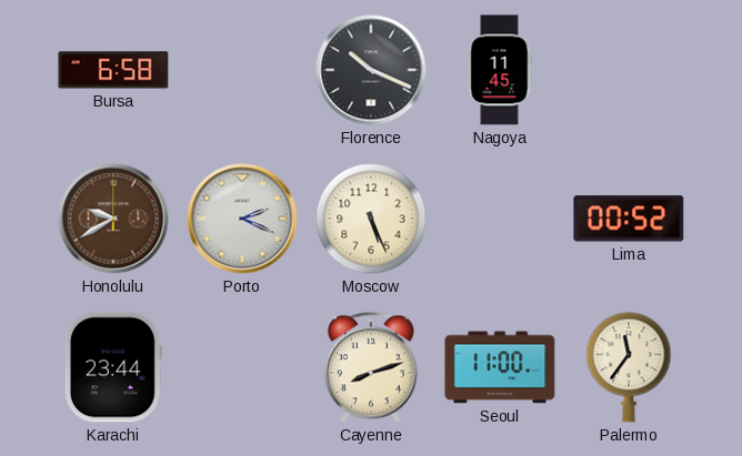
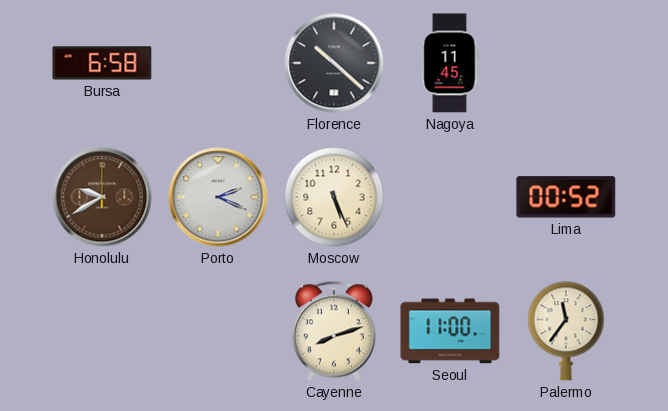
Florence: 10:19 -> 10:22 (334, 63)
Karachi: 23:44 -> none (113, 367)
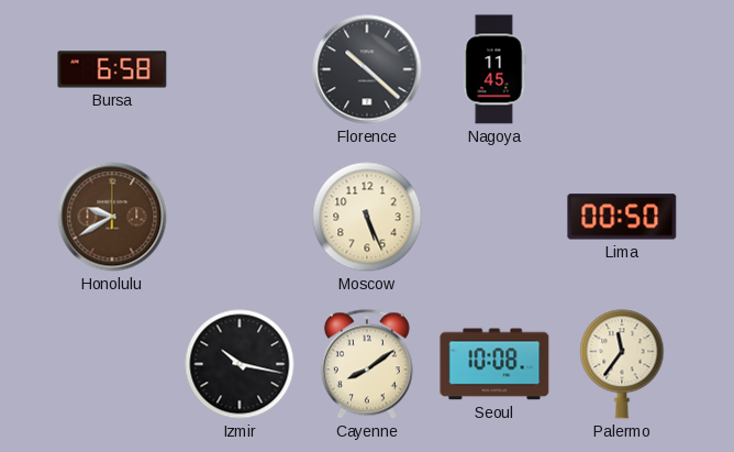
Porto: 2:19 -> none (218, 197)
Lima: 00:52 -> 00:50 (622, 217)
Izmir: none -> 10:17 (240, 364)
Cayenne: 8:12 -> 8:09 (367, 364)
Seoul: 11:00 -> 10:08 (494, 364)
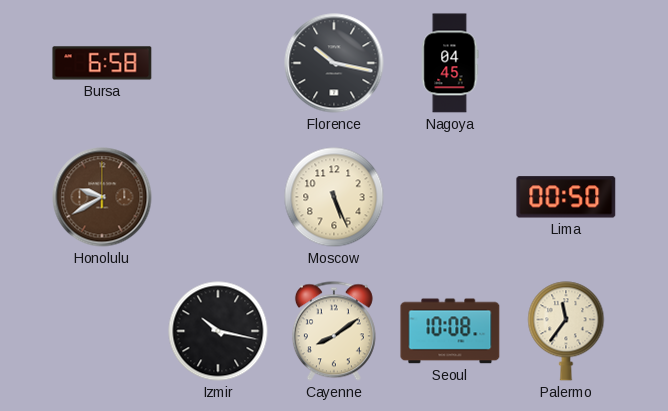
Florence: 10:22 -> 10:17 (334, 63)
Nagoya: 11:45 -> 04:45 (450, 63)
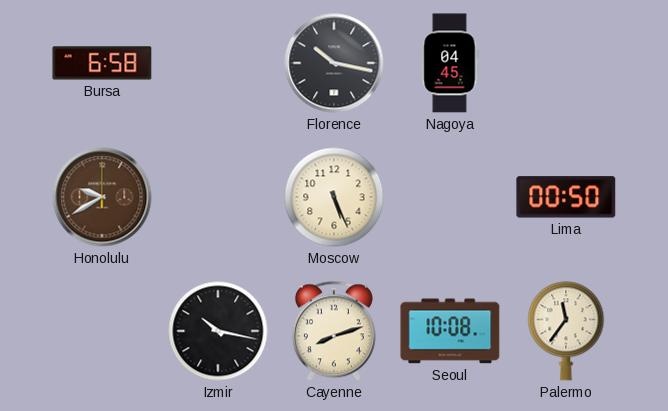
Cayenne: 8:09 -> 8:12 (334, 331)
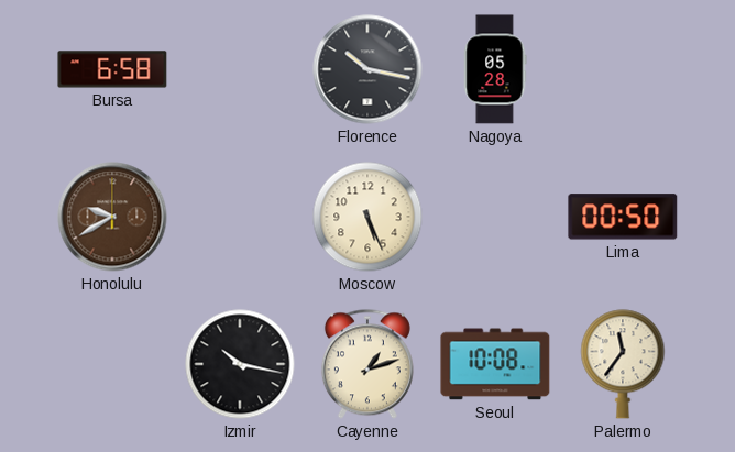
Nagoya: 04:45 -> 05:28 (495, 69)
Cayenne: 8:12 -> 1:12 (367, 364)
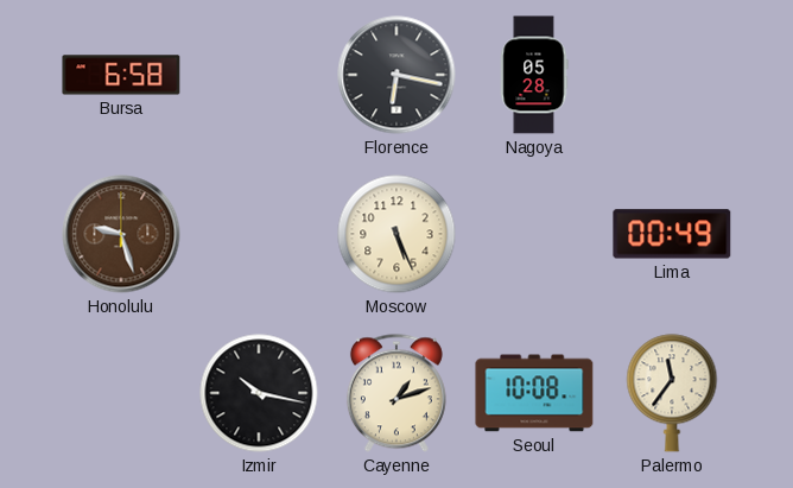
Florence: 10:17 -> 6:17 (396, 75)
Honolulu: 9:40 -> 9:27 (121, 234)
Lima: 00:50 -> 00:49 (672, 234)
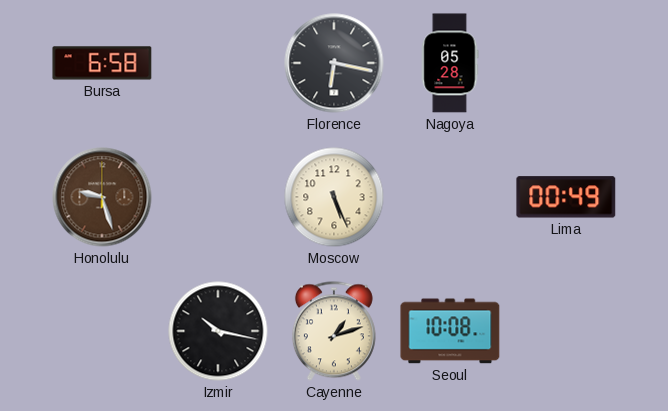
Palermo: 11:36 -> none (672, 393)
